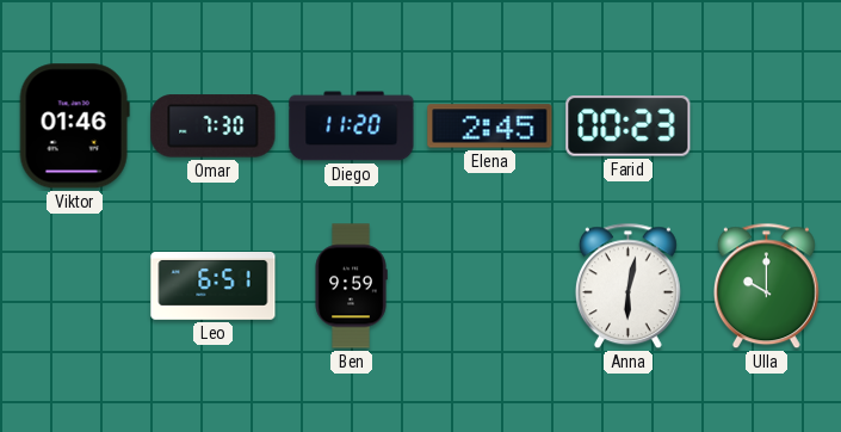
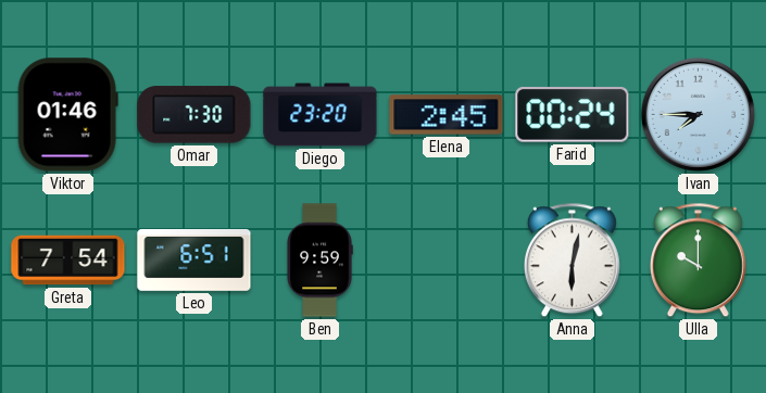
Diego: 11:20 -> 23:20 (321, 115)
Farid: 00:23 -> 00:24 (573, 115)
Ivan: none -> 7:45 (698, 114)
Greta: none -> 7:54 (68, 261)
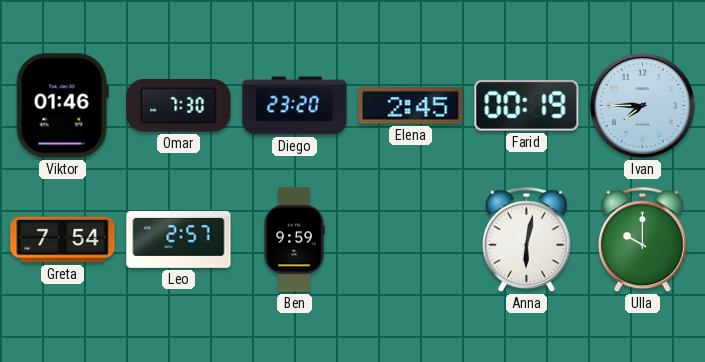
Farid: 00:24 -> 00:19 (527, 106)
Leo: 6:51 -> 2:57 (179, 240)
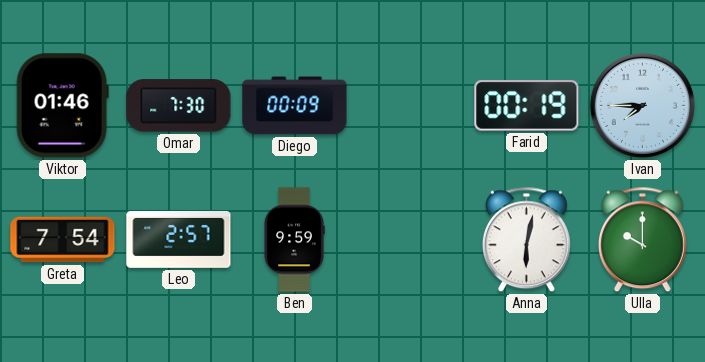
Diego: 23:20 -> 00:09 (295, 106)
Elena: 2:45 -> none (411, 106)
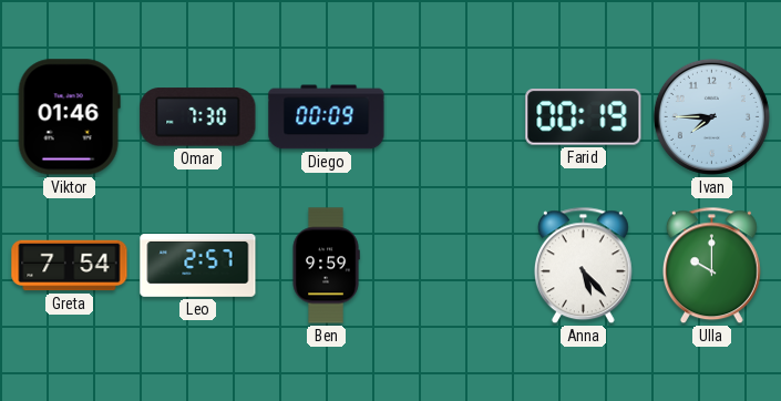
Anna: 6:02 -> 5:23 (583, 266)
